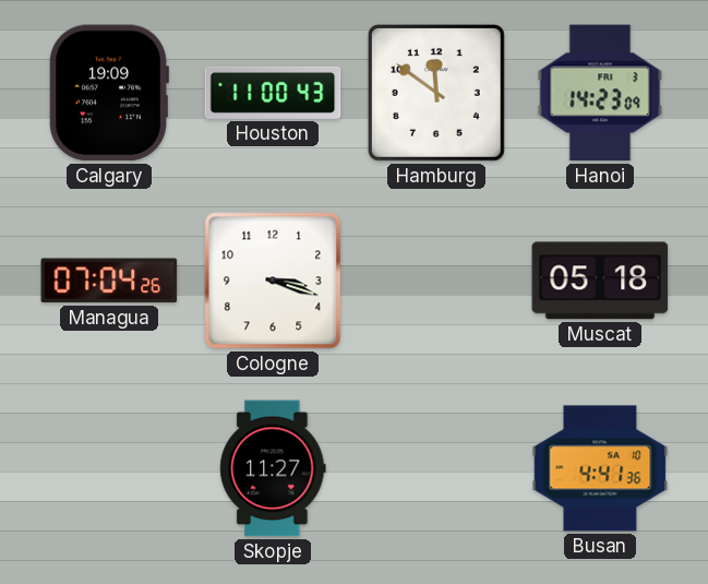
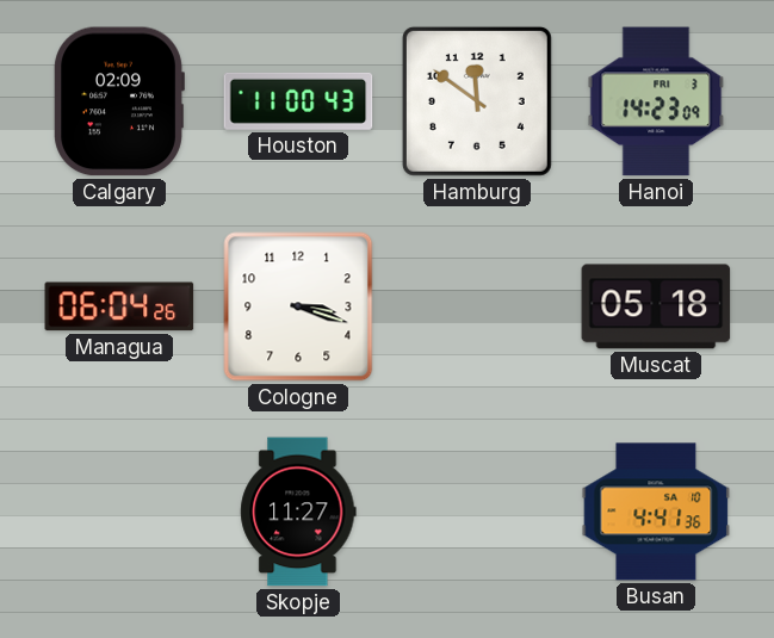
Calgary: 19:09 -> 02:09 (119, 101)
Managua: 07:04 -> 06:04 (119, 306)
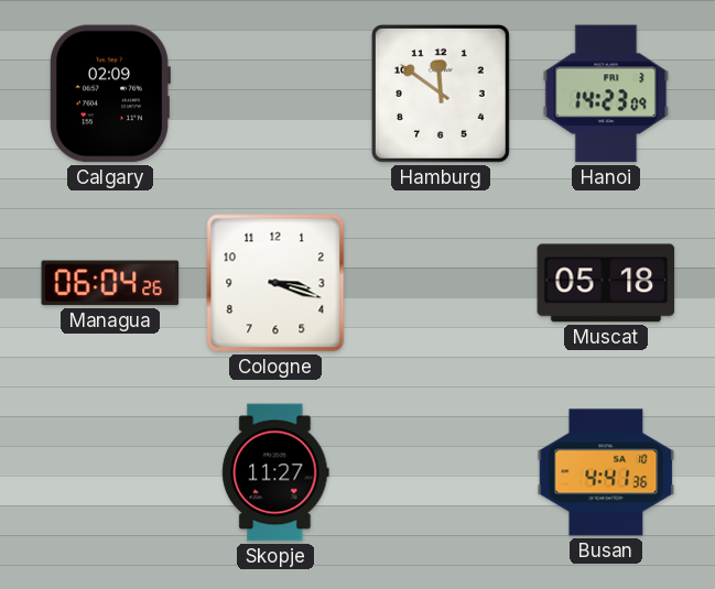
Houston: 11:00 -> none (298, 101)
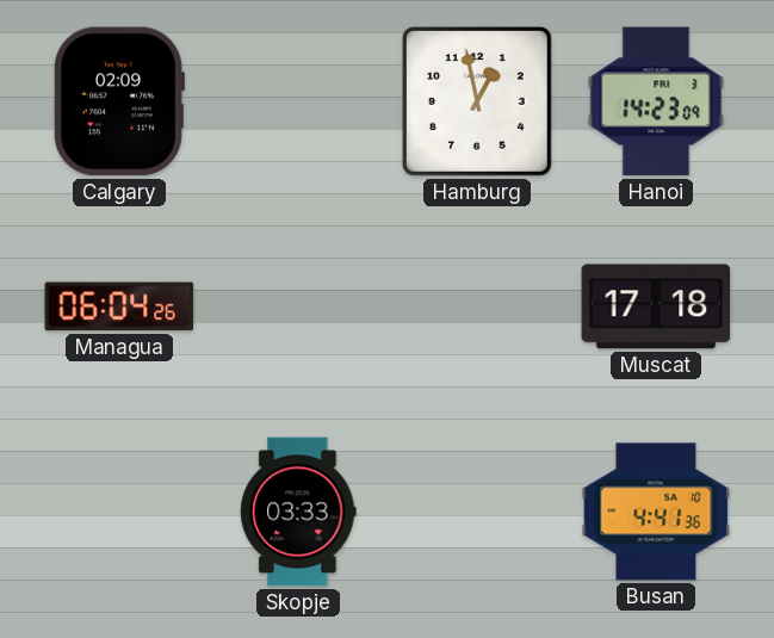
Hamburg: 11:51 -> 12:58 (477, 101)
Cologne: 3:18 -> none (275, 283)
Muscat: 05:18 -> 17:18 (656, 306)
Skopje: 11:27 -> 03:33 (298, 512)
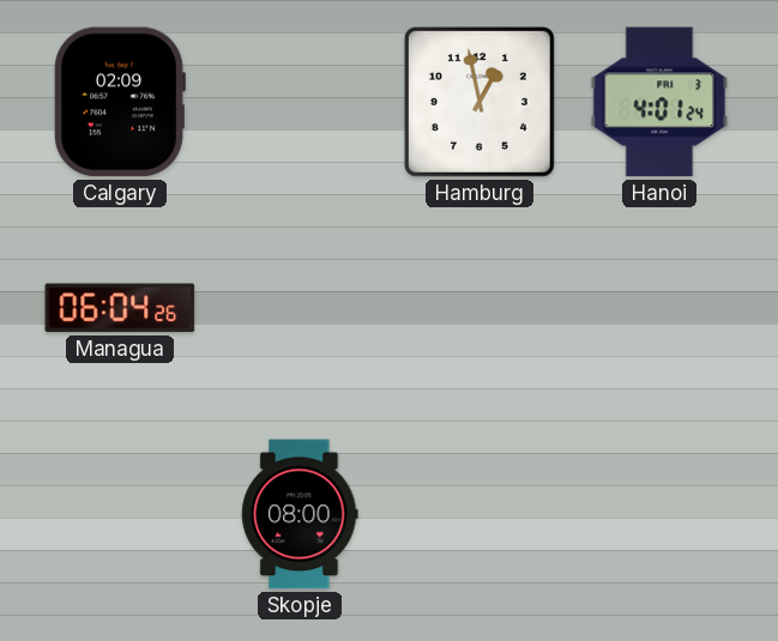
Hanoi: 14:23 -> 4:01 (659, 102)
Muscat: 17:18 -> none (656, 306)
Skopje: 03:33 -> 08:00 (300, 514)
Busan: 4:41 -> none (656, 512)
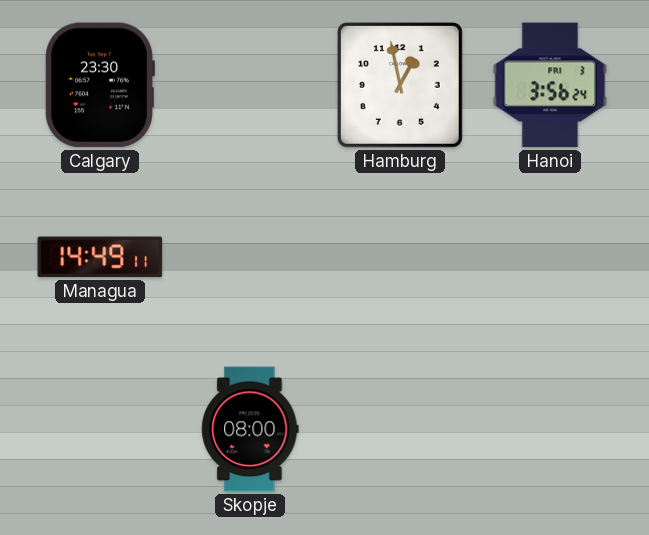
Calgary: 02:09 -> 23:30 (100, 85)
Hanoi: 4:01 -> 3:56 (550, 85)
Managua: 06:04 -> 14:49 (100, 257)
